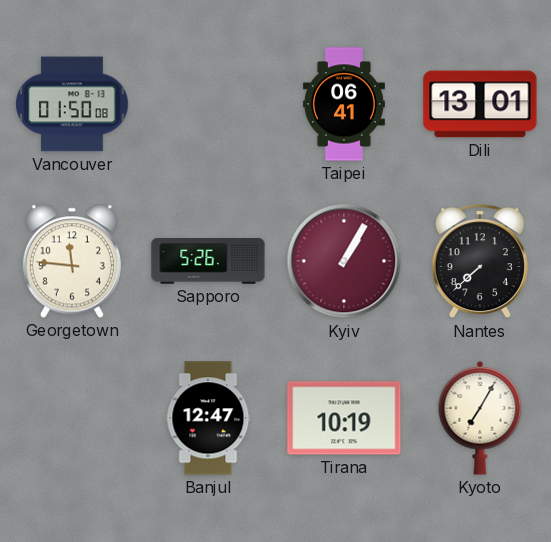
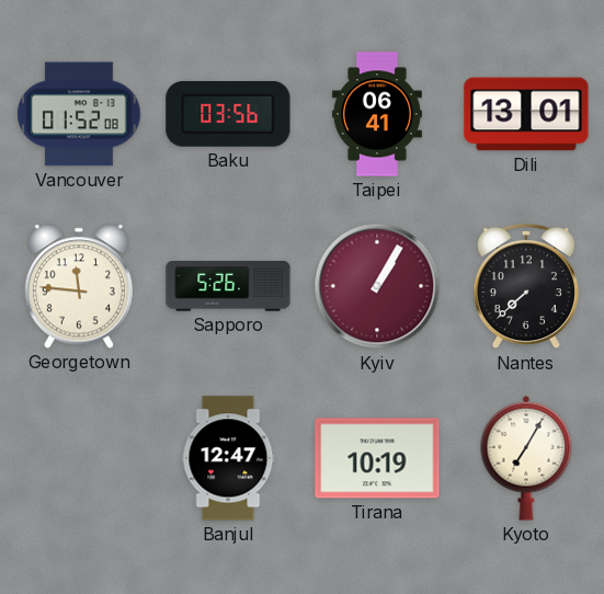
Vancouver: 01:50 -> 01:52 (79, 114)
Baku: none -> 03:56 (228, 115)
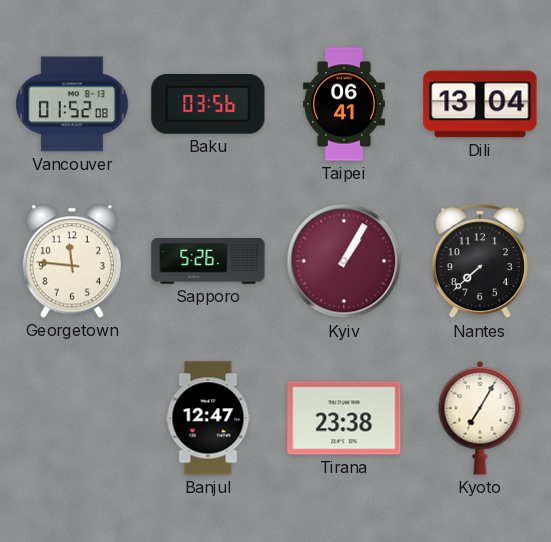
Dili: 13:01 -> 13:04 (480, 104)
Tirana: 10:19 -> 23:38 (344, 418)
